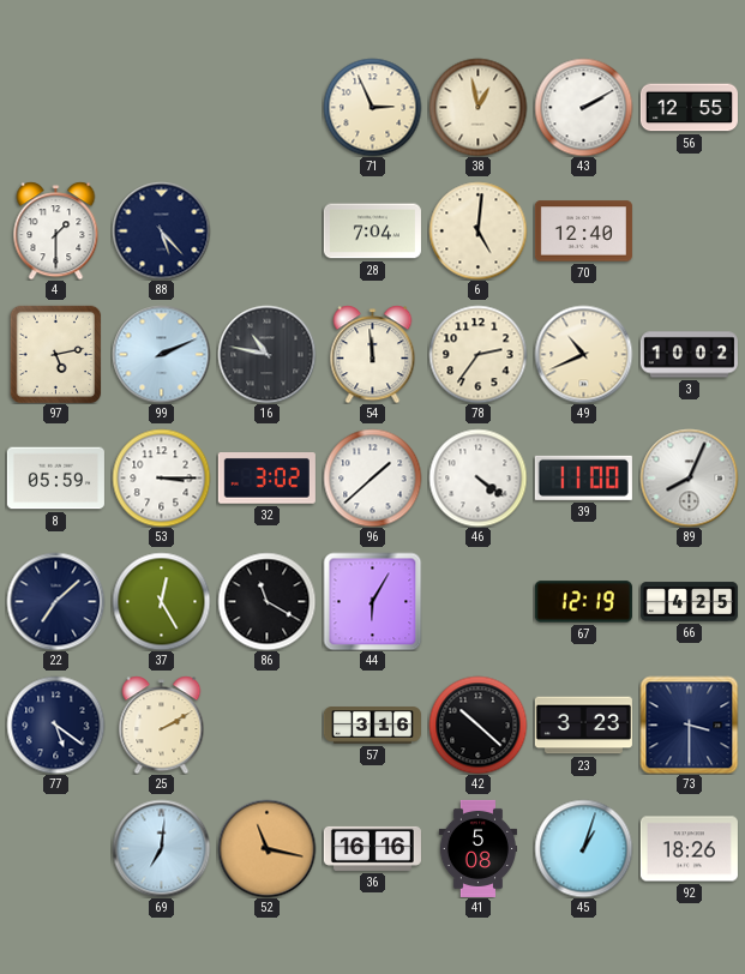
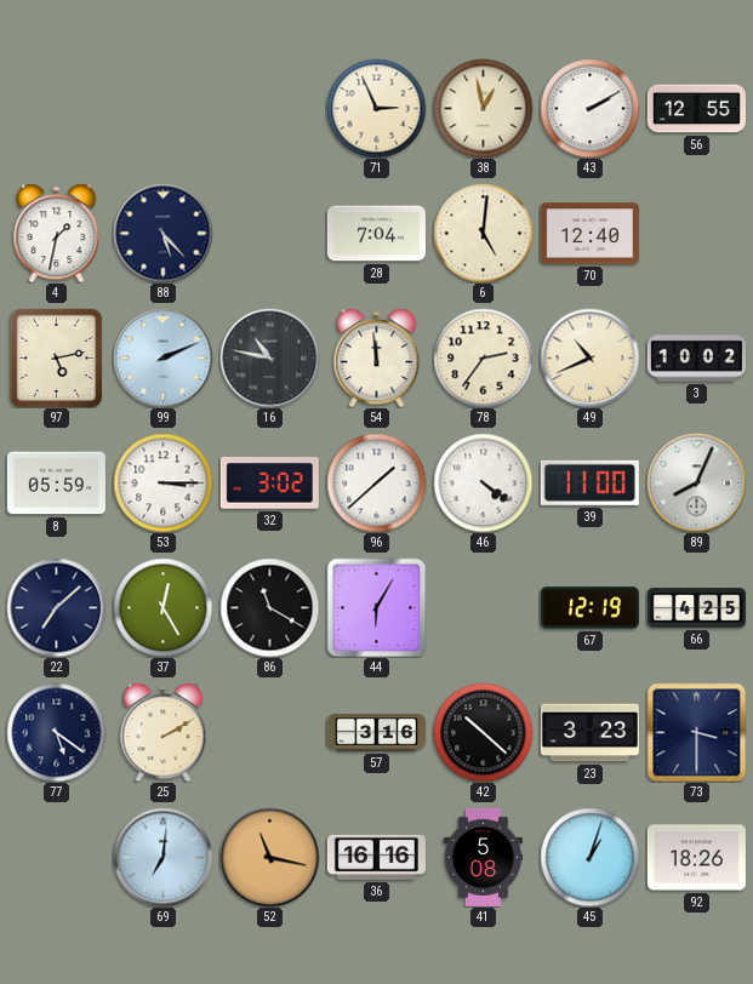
4: 1:30 -> 1:32 (57, 233)
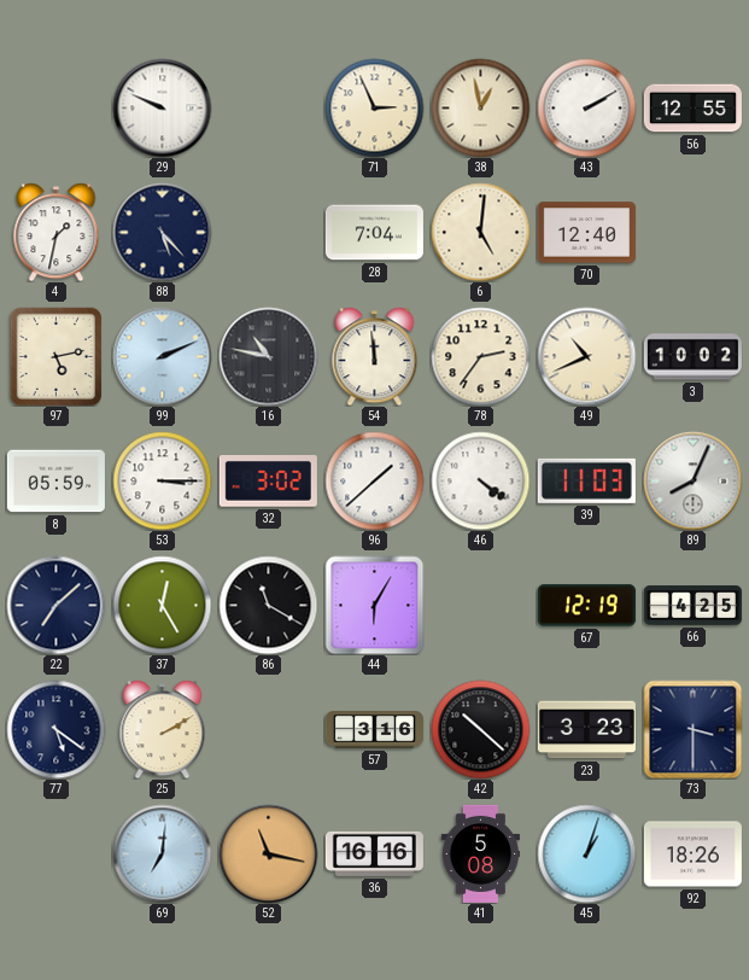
29: none -> 9:49 (162, 107)
39: 11:00 -> 11:03 (586, 480)
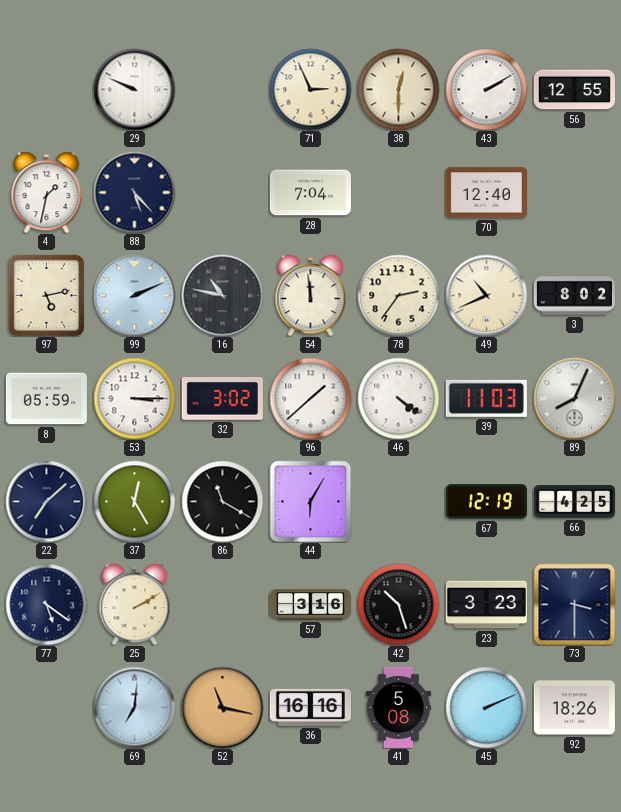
38: 12:58 -> 12:30 (398, 89)
6: 5:01 -> none (480, 232)
3: 10:02 -> 8:02 (574, 296)
42: 10:22 -> 10:27 (398, 604)
45: 1:03 -> 2:11 (486, 707)
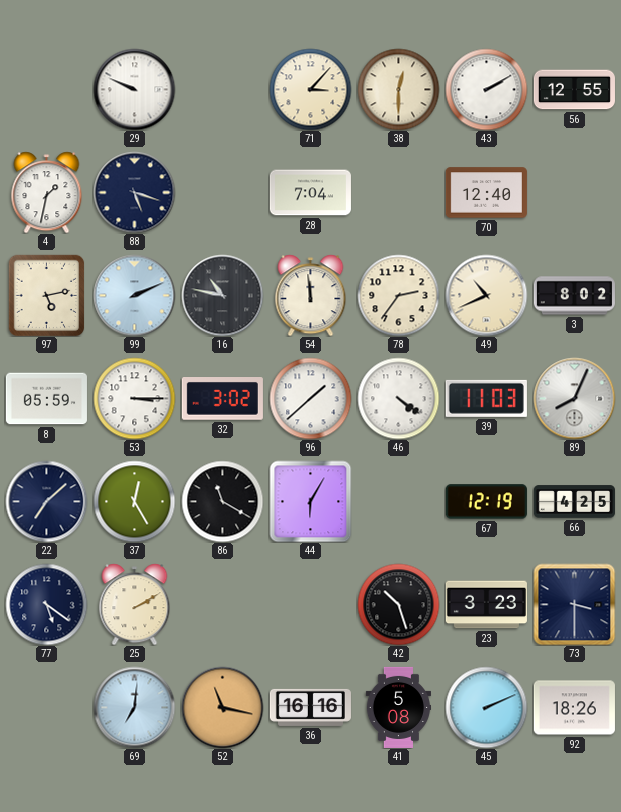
71: 2:56 -> 3:07 (310, 89)
88: 5:23 -> 5:18 (134, 192)
57: 3:16 -> none (310, 605)
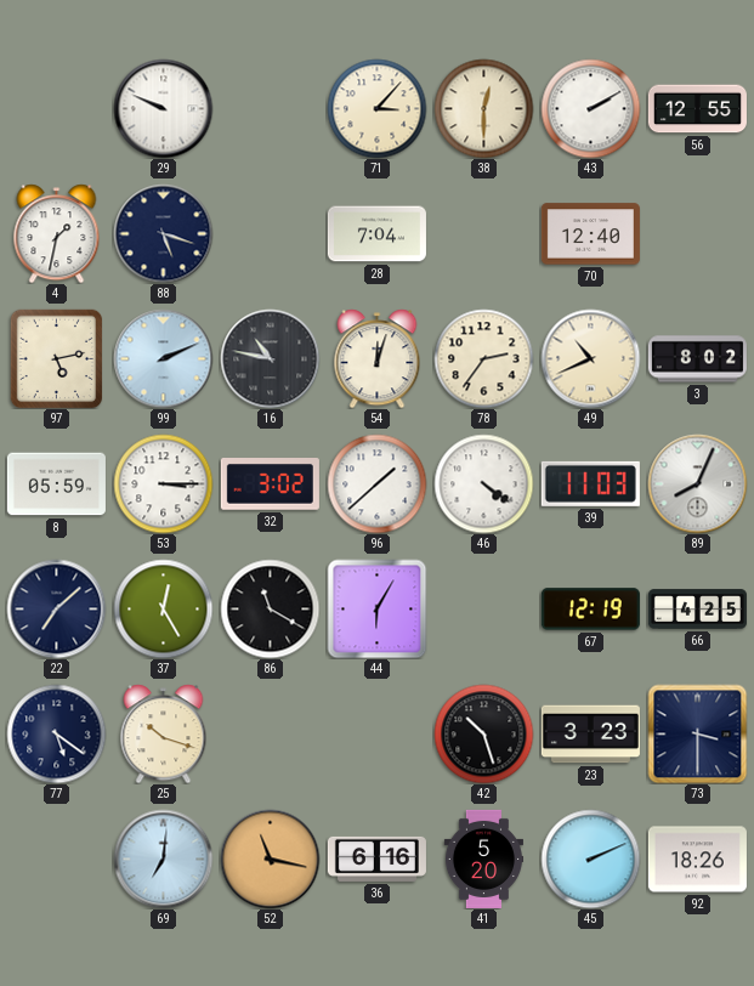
54: 11:59 -> 12:03 (378, 358)
25: 2:10 -> 10:18 (164, 733)
36: 16:16 -> 6:16 (376, 858)
41: 5:08 -> 5:20 (483, 858)
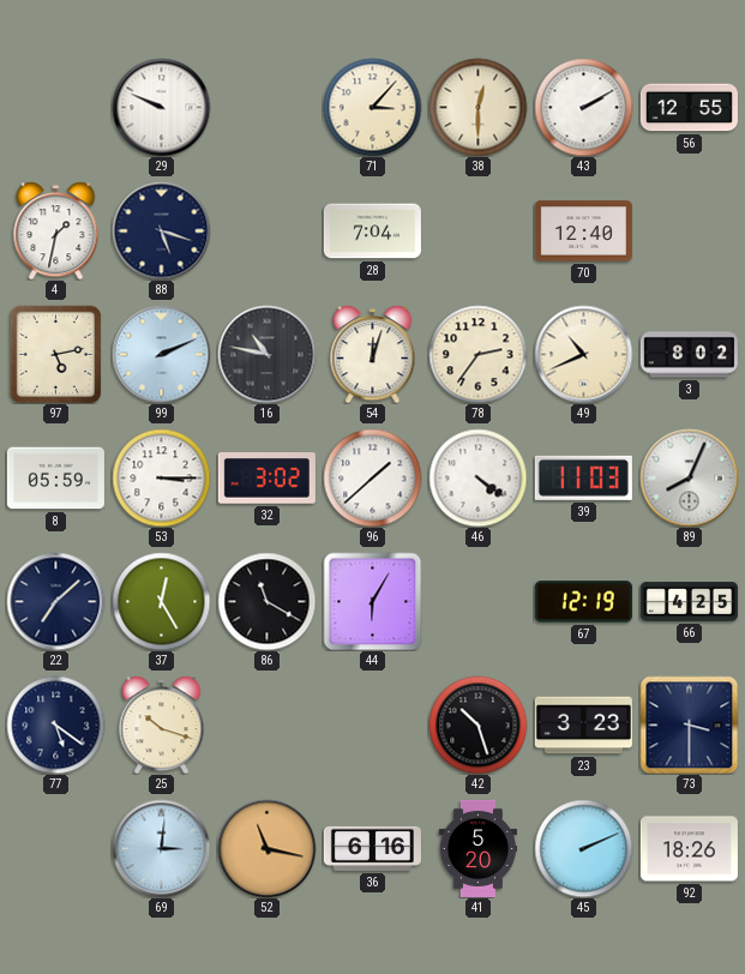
69: 7:01 -> 3:01 (161, 848)
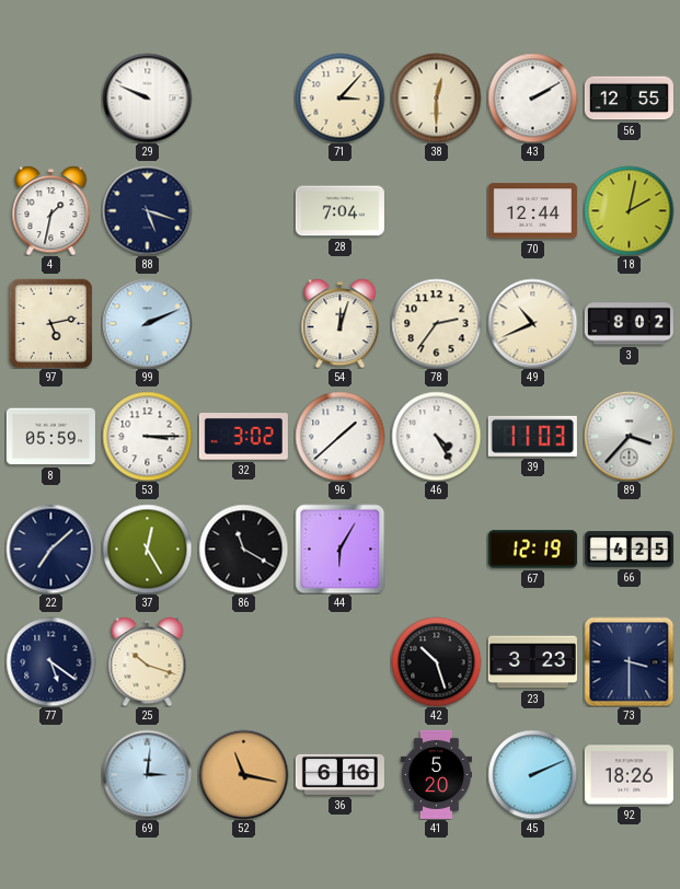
70: 12:40 -> 12:44 (532, 211)
18: none -> 2:02 (629, 210)
16: 10:47 -> none (266, 354)
46: 4:21 -> 4:25 (436, 436)
89: 8:04 -> 3:37 (629, 436)
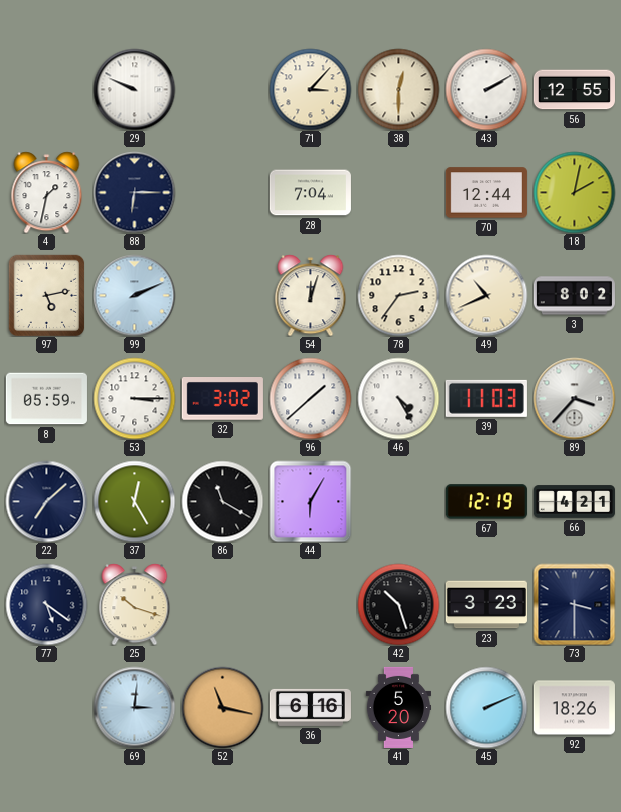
88: 5:18 -> 6:15 (134, 192)
66: 4:25 -> 4:21 (574, 502)
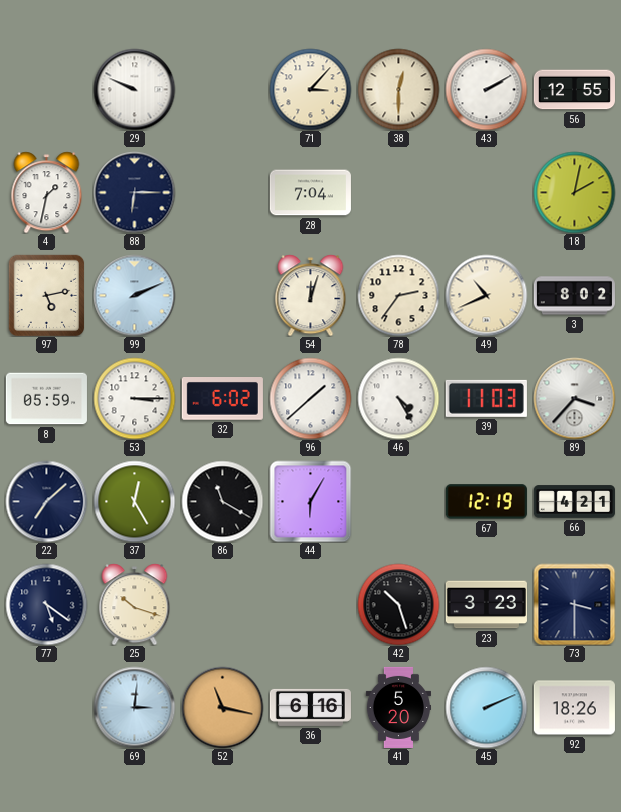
70: 12:44 -> none (486, 193)
32: 3:02 -> 6:02 (222, 399)
